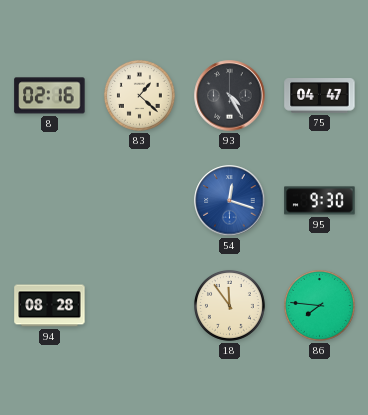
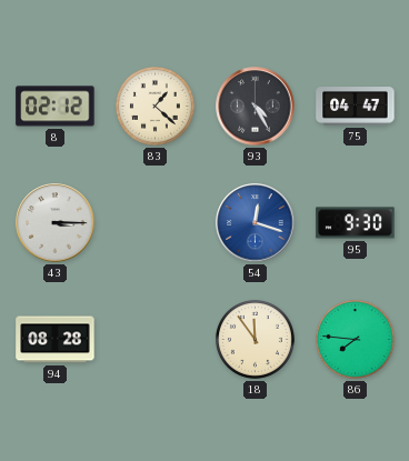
8: 02:16 -> 02:12 (56, 107)
43: none -> 3:15 (56, 223)
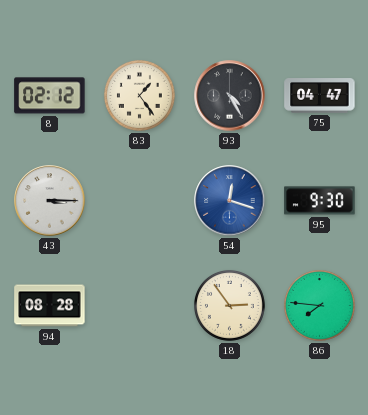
83: 1:22 -> 1:24 (139, 95)
18: 11:54 -> 2:54 (229, 305)
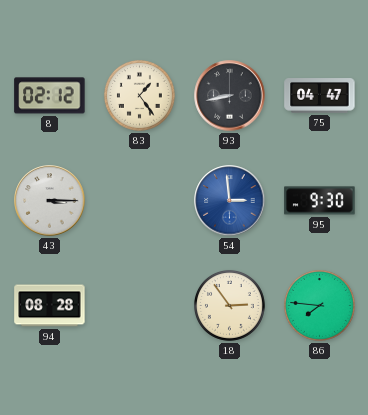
93: 4:25 -> 8:43 (230, 96)
54: 12:18 -> 2:59 (230, 201)
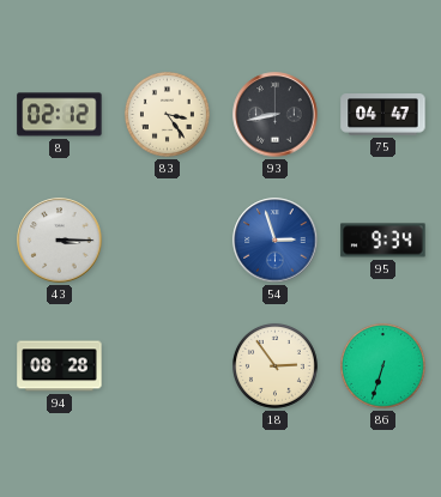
83: 1:24 -> 3:24 (167, 114)
54: 2:59 -> 2:57 (276, 241)
95: 9:30 -> 9:34 (383, 241)
86: 7:46 -> 6:33 (382, 365)
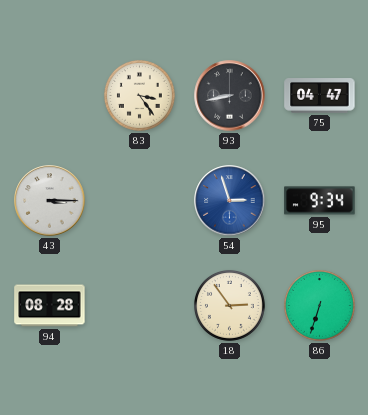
8: 02:12 -> none (60, 115)
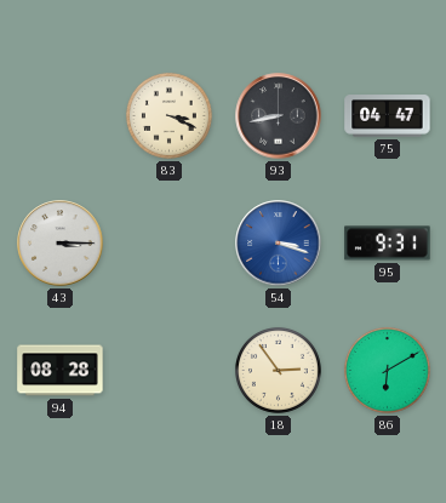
83: 3:24 -> 3:19 (168, 115)
54: 2:57 -> 3:18 (279, 244)
95: 9:34 -> 9:31 (388, 244)
86: 6:33 -> 6:10 (387, 370)
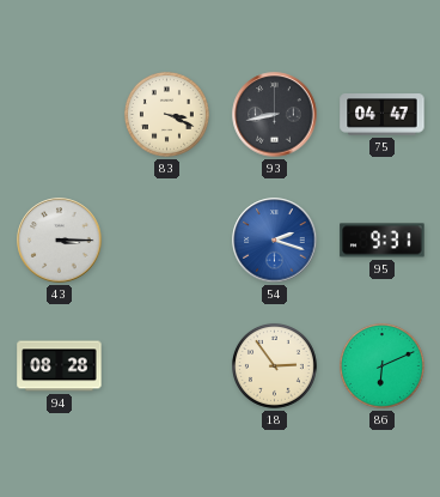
54: 3:18 -> 2:18 (275, 241)
86: 6:10 -> 6:11 (381, 365)
